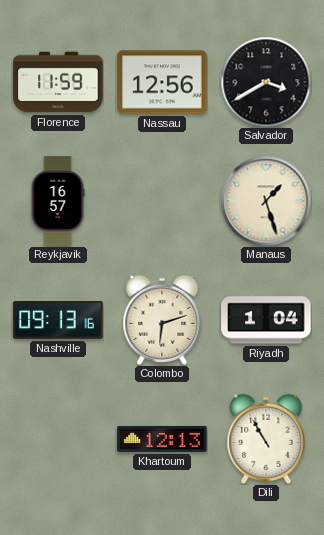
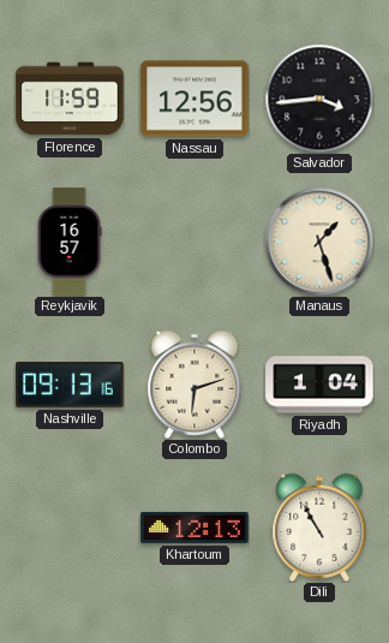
Salvador: 3:40 -> 3:44 (319, 99)
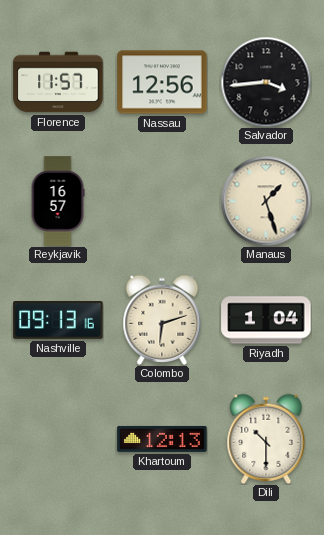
Florence: 11:59 -> 11:57 (58, 82)
Dili: 10:55 -> 10:30 (266, 439)
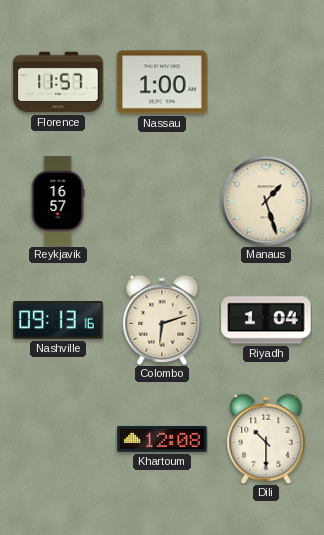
Nassau: 12:56 -> 1:00 (162, 82)
Salvador: 3:44 -> none (266, 82)
Khartoum: 12:13 -> 12:08 (162, 439)
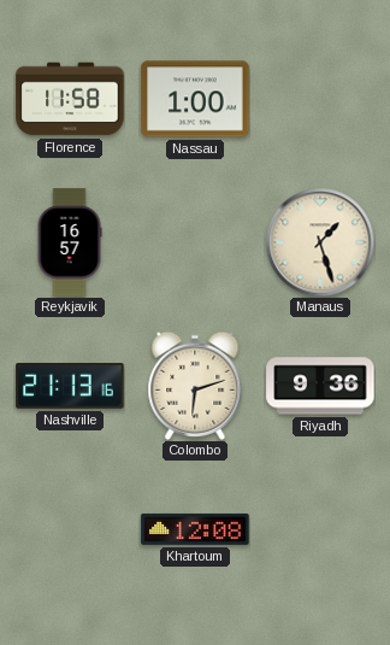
Florence: 11:57 -> 11:58 (70, 99)
Nashville: 09:13 -> 21:13 (70, 387)
Riyadh: 1:04 -> 9:36 (320, 386)
Dili: 10:30 -> none (266, 439)
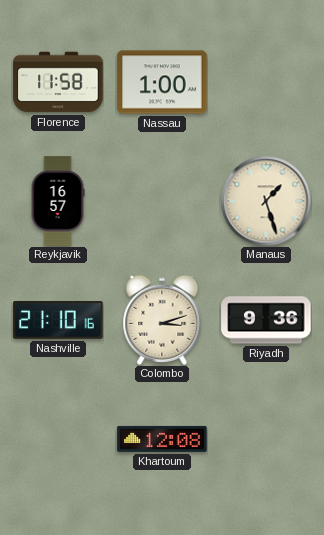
Nashville: 21:13 -> 21:10 (58, 321)
Colombo: 6:12 -> 3:12 (162, 320)
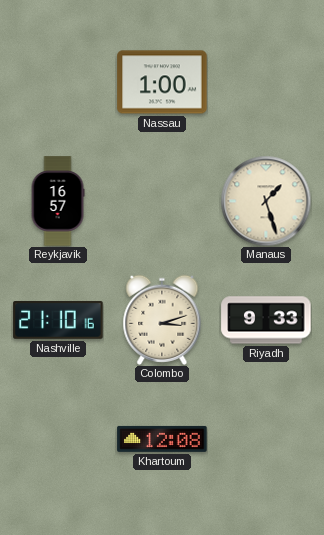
Florence: 11:58 -> none (58, 82)
Riyadh: 9:36 -> 9:33 (266, 320)
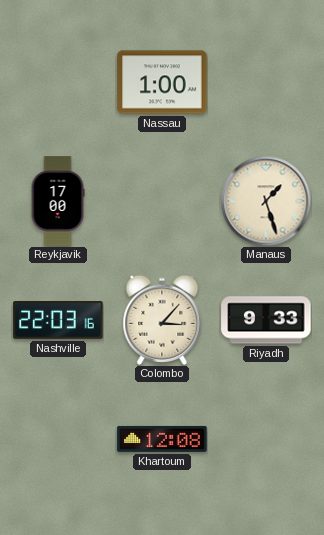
Reykjavik: 16:57 -> 17:00 (58, 201)
Nashville: 21:10 -> 22:03 (58, 321)
Colombo: 3:12 -> 3:07 (162, 320)
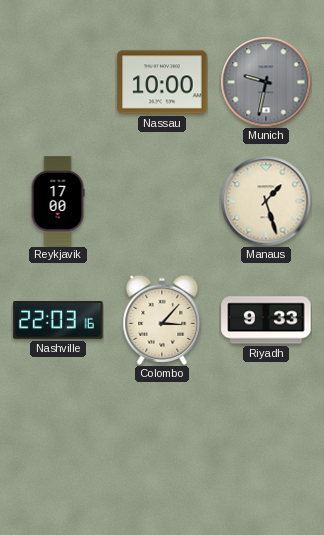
Nassau: 1:00 -> 10:00 (162, 82)
Munich: none -> 9:32 (266, 82)
Khartoum: 12:08 -> none (162, 439)
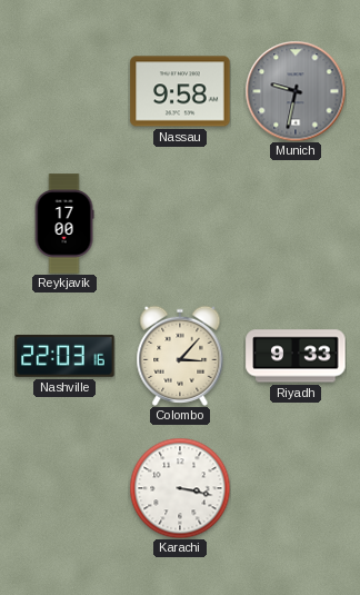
Nassau: 10:00 -> 9:58 (180, 91)
Manaus: 1:27 -> none (266, 201)
Karachi: none -> 3:17 (180, 488)
